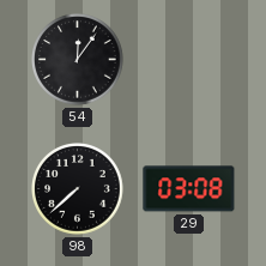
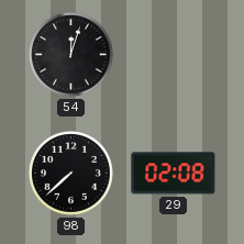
54: 12:06 -> 12:03 (71, 55)
29: 03:08 -> 02:08 (174, 174)
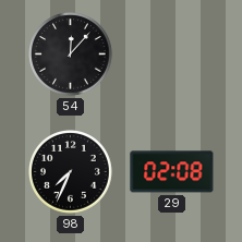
54: 12:03 -> 12:07 (71, 55)
98: 7:38 -> 7:34 (71, 172)
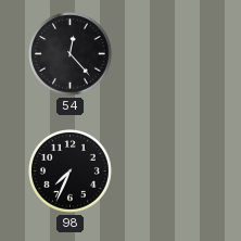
54: 12:07 -> 12:23 (71, 54)
29: 02:08 -> none (172, 172)
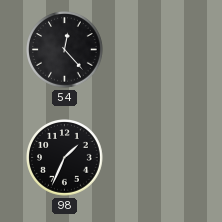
98: 7:34 -> 1:34 (65, 158)
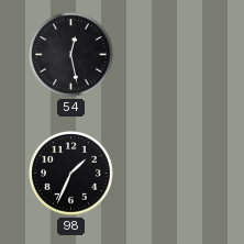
54: 12:23 -> 12:28 (71, 55)
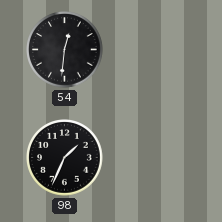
54: 12:28 -> 12:31 (65, 50)
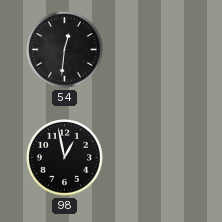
98: 1:34 -> 12:58 (65, 158)
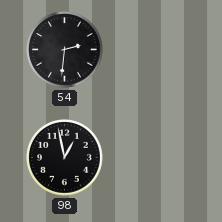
54: 12:31 -> 2:31 (65, 50)
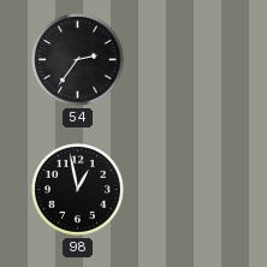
54: 2:31 -> 2:36 (78, 60)
